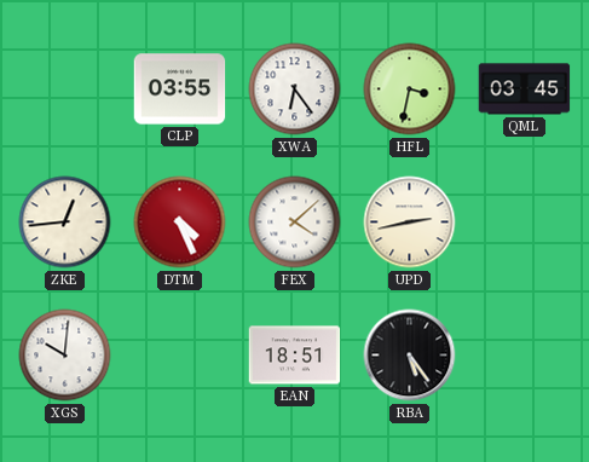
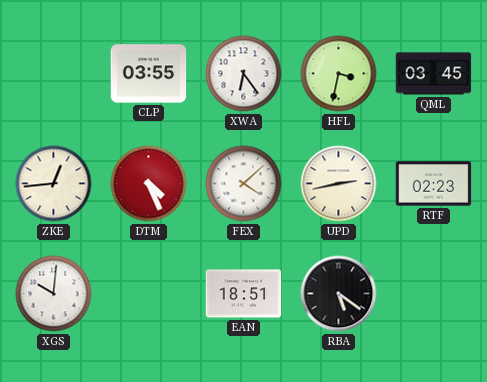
RTF: none -> 02:23 (434, 184)
RBA: 5:24 -> 5:21 (339, 294)
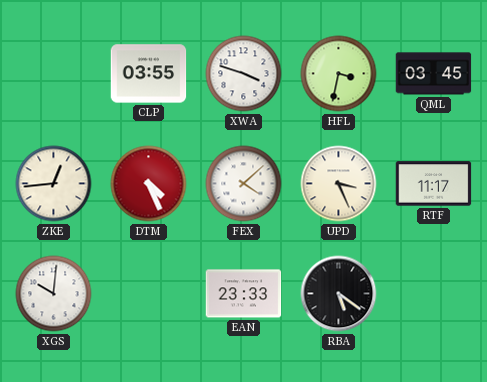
XWA: 6:24 -> 3:48 (244, 74)
UPD: 2:43 -> 3:26 (339, 184)
RTF: 02:23 -> 11:17 (434, 184)
EAN: 18:51 -> 23:33 (244, 294)
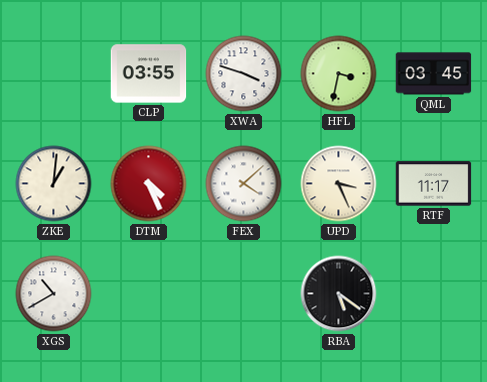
ZKE: 12:44 -> 1:01 (54, 184)
XGS: 10:01 -> 10:40 (54, 294)
EAN: 23:33 -> none (244, 294)
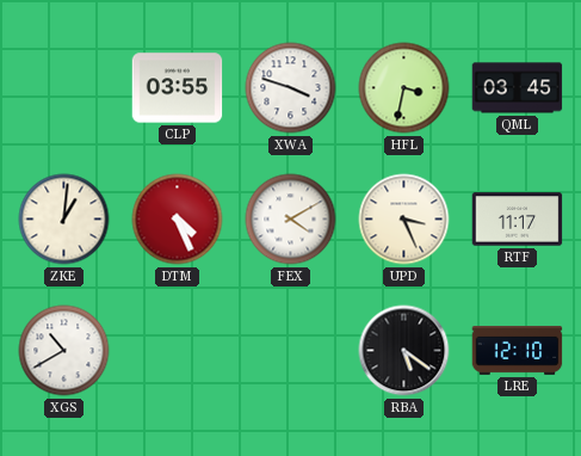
FEX: 4:08 -> 4:10 (291, 220)
LRE: none -> 12:10 (518, 351)
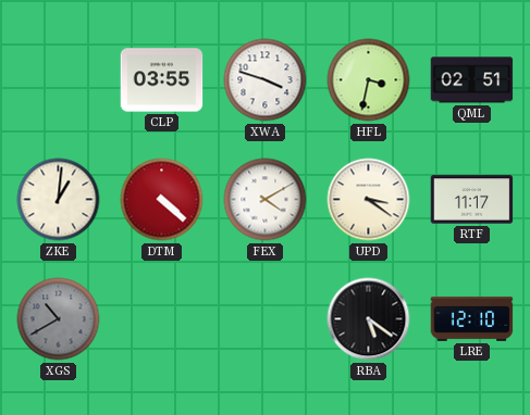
QML: 03:45 -> 02:51 (472, 80)
DTM: 4:26 -> 4:22 (162, 200)
UPD: 3:26 -> 3:21 (369, 200)
XGS dial: white -> grey (59, 319)
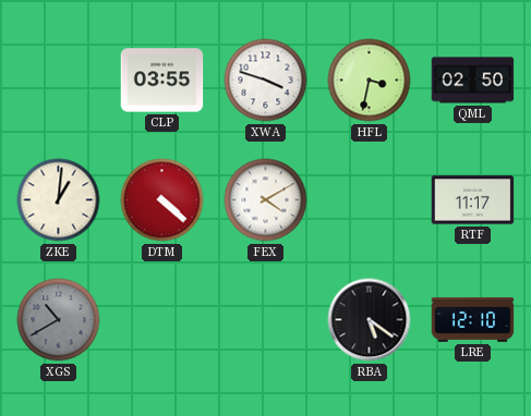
QML: 02:51 -> 02:50 (473, 81)
UPD: 3:21 -> none (369, 200)
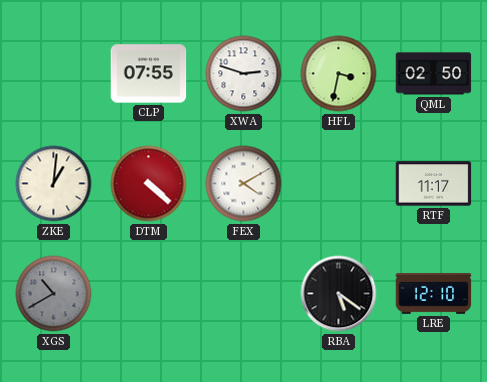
CLP: 03:55 -> 07:55 (149, 74)
XWA: 3:48 -> 2:48 (244, 74)
